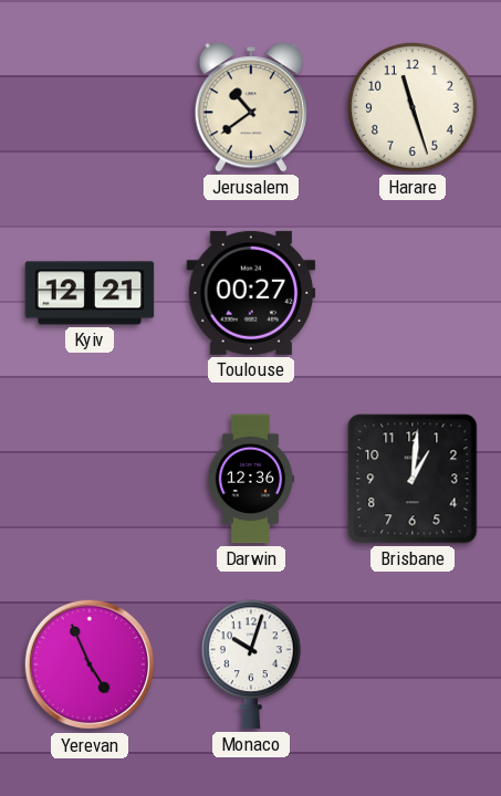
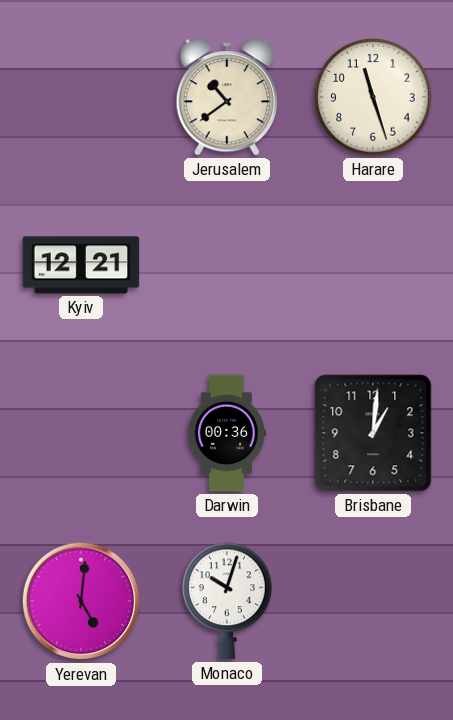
Toulouse: 00:27 -> none (251, 293)
Darwin: 12:36 -> 00:36 (227, 433)
Yerevan: 4:56 -> 5:01 (81, 601)
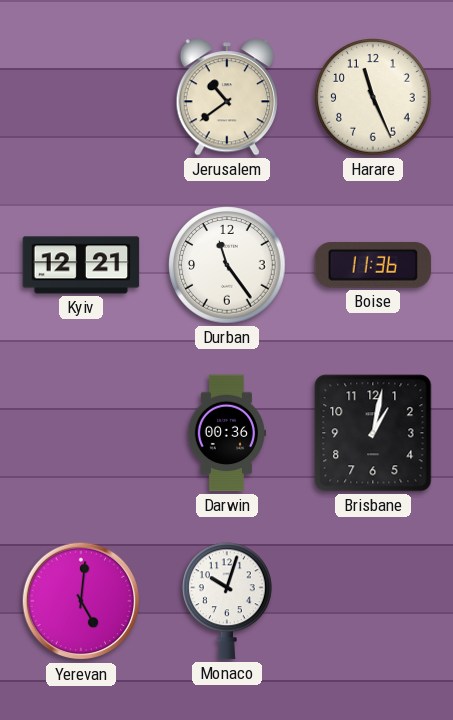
Harare: 11:27 -> 11:26 (373, 97)
Durban: none -> 11:24 (227, 265)
Boise: none -> 11:36 (373, 265)
Brisbane: 1:01 -> 1:02 (373, 433)
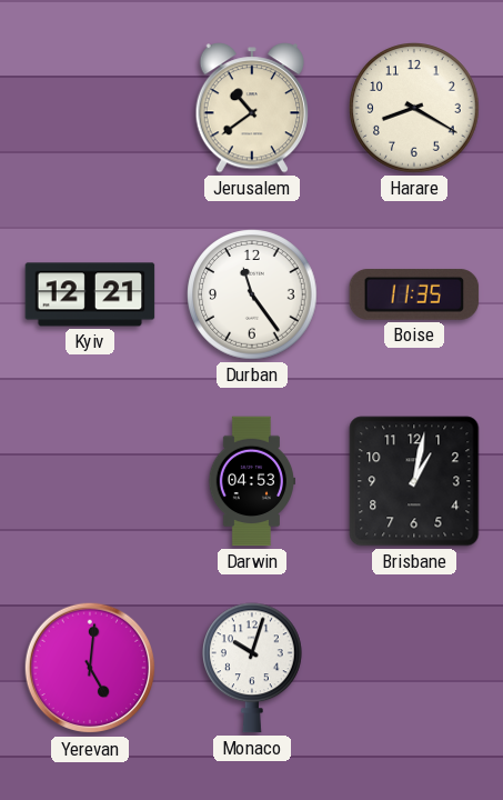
Harare: 11:26 -> 8:20 (414, 108)
Boise: 11:36 -> 11:35 (414, 294)
Darwin: 00:36 -> 04:53 (252, 481)
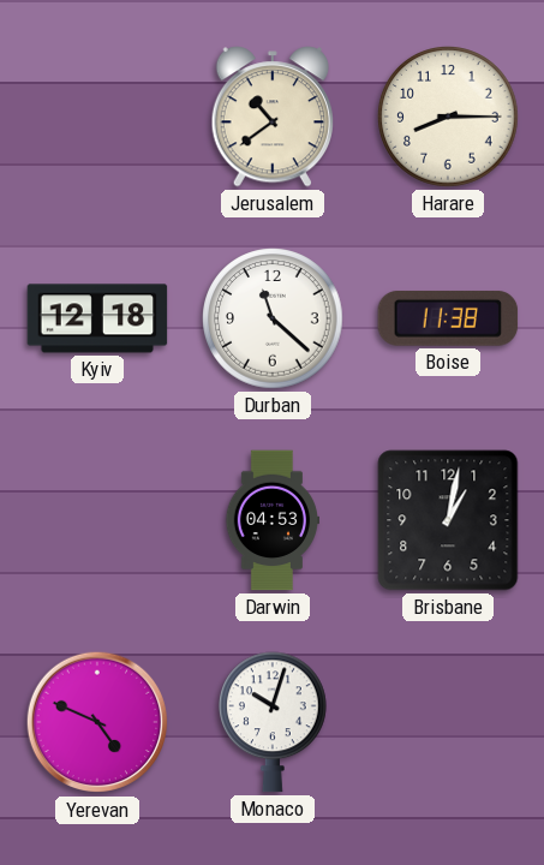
Harare: 8:20 -> 8:15 (448, 117)
Kyiv: 12:21 -> 12:18 (97, 318)
Durban: 11:24 -> 11:22 (273, 318)
Boise: 11:35 -> 11:38 (448, 318)
Yerevan: 5:01 -> 4:49 (97, 722)
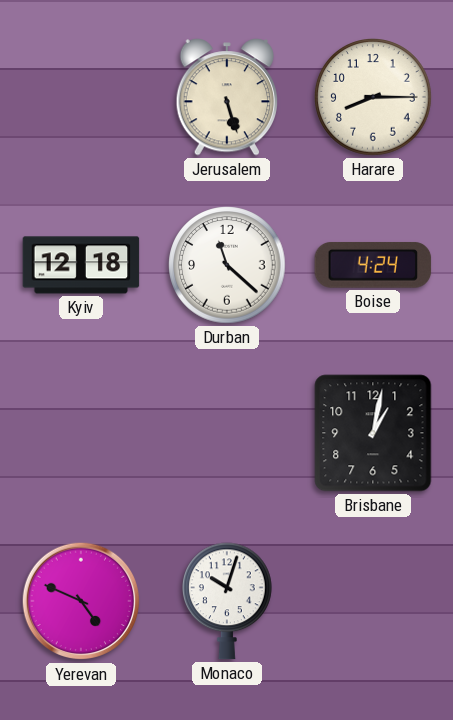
Jerusalem: 10:39 -> 5:27 (226, 97)
Boise: 11:38 -> 4:24 (373, 265)
Darwin: 04:53 -> none (273, 520)
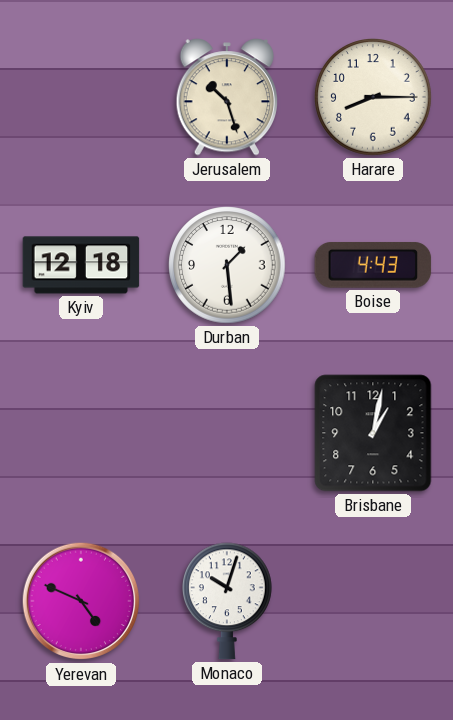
Jerusalem: 5:27 -> 10:27 (226, 97)
Durban: 11:22 -> 1:29 (227, 265)
Boise: 4:24 -> 4:43 (373, 265)
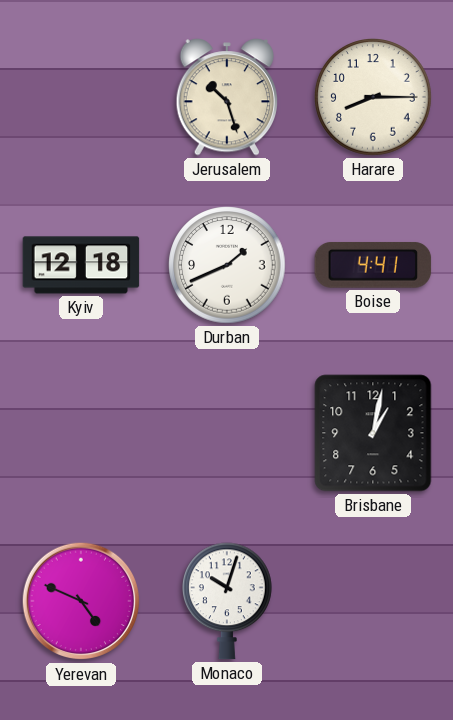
Durban: 1:29 -> 1:41 (227, 265)
Boise: 4:43 -> 4:41 (373, 265)
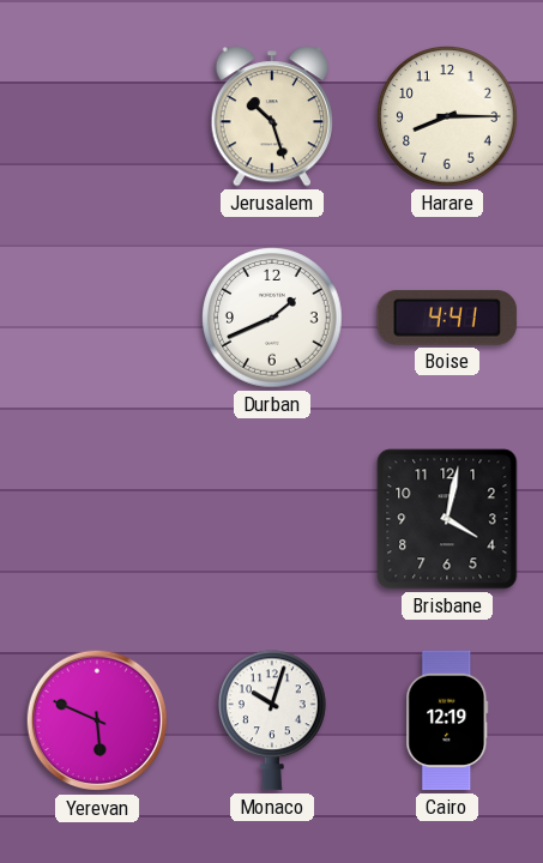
Kyiv: 12:18 -> none (81, 265)
Brisbane: 1:02 -> 4:02 (447, 519)
Yerevan: 4:49 -> 5:49 (97, 720)
Cairo: none -> 12:19 (447, 720)
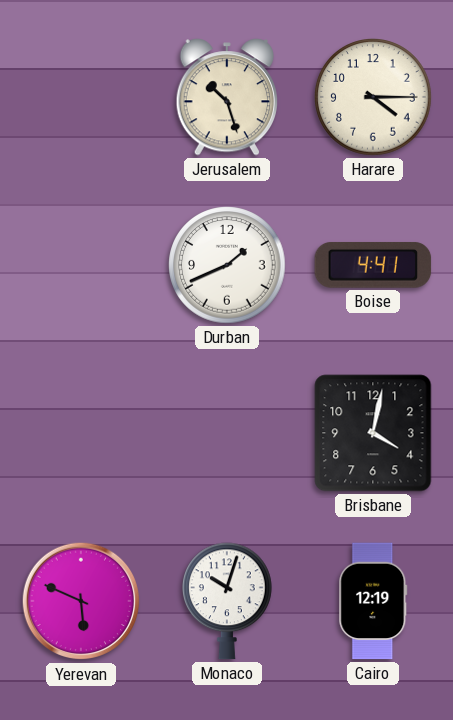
Harare: 8:15 -> 4:15 (373, 97)
